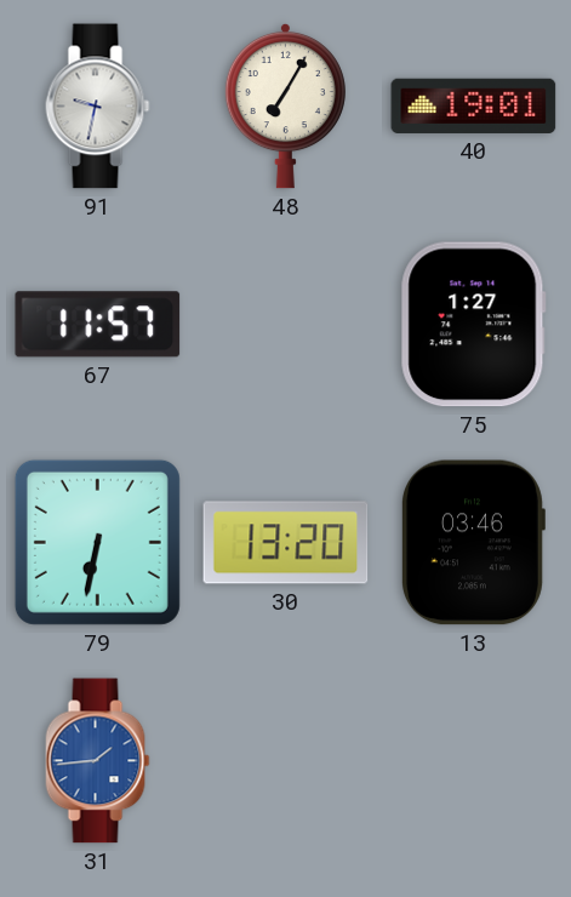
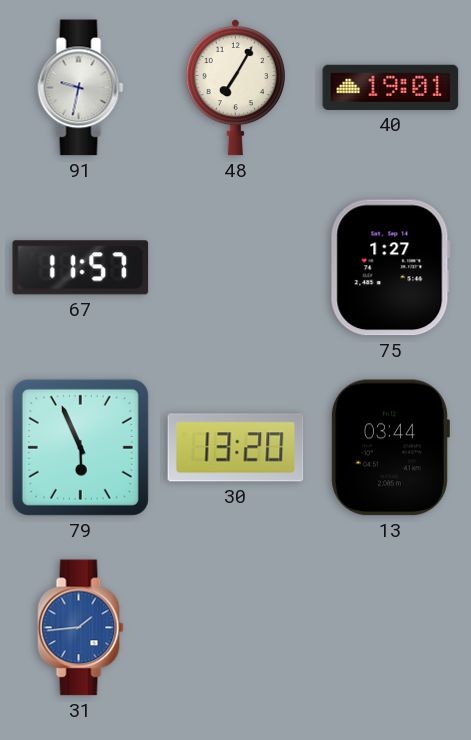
79: 6:32 -> 5:56 (80, 447)
13: 03:46 -> 03:44 (390, 448)
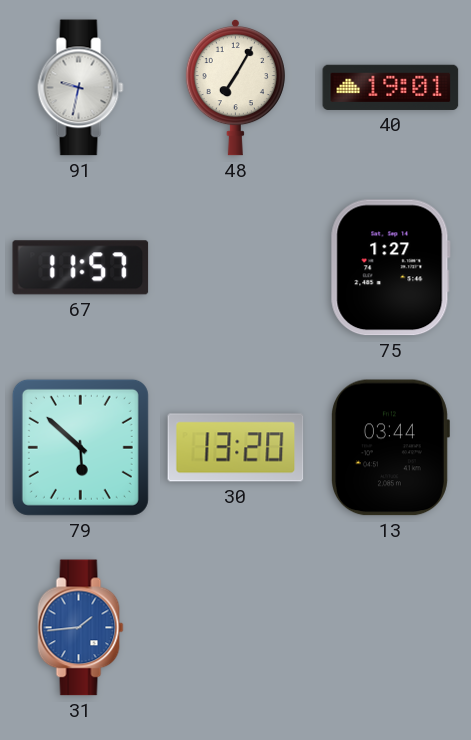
79: 5:56 -> 5:52 (80, 447)
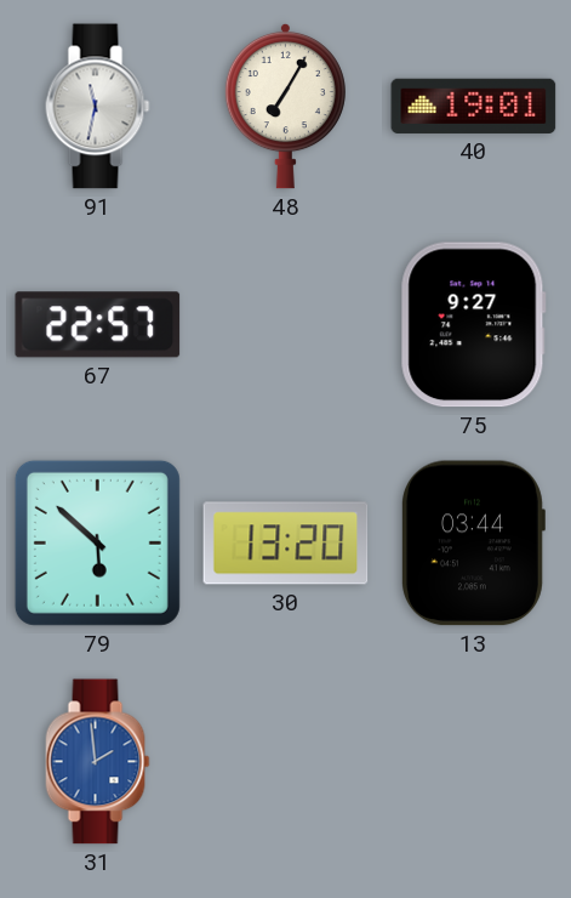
91: 9:32 -> 11:32 (98, 107)
67: 11:57 -> 22:57 (98, 325)
75: 1:27 -> 9:27 (473, 325)
31: 1:44 -> 1:59 (98, 762)
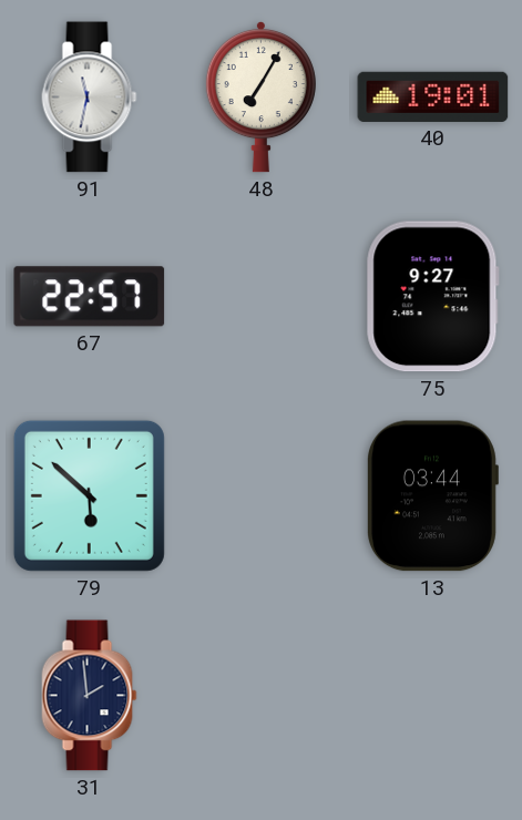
30: 13:20 -> none (286, 544)
31 dial: blue -> navy (90, 696)
